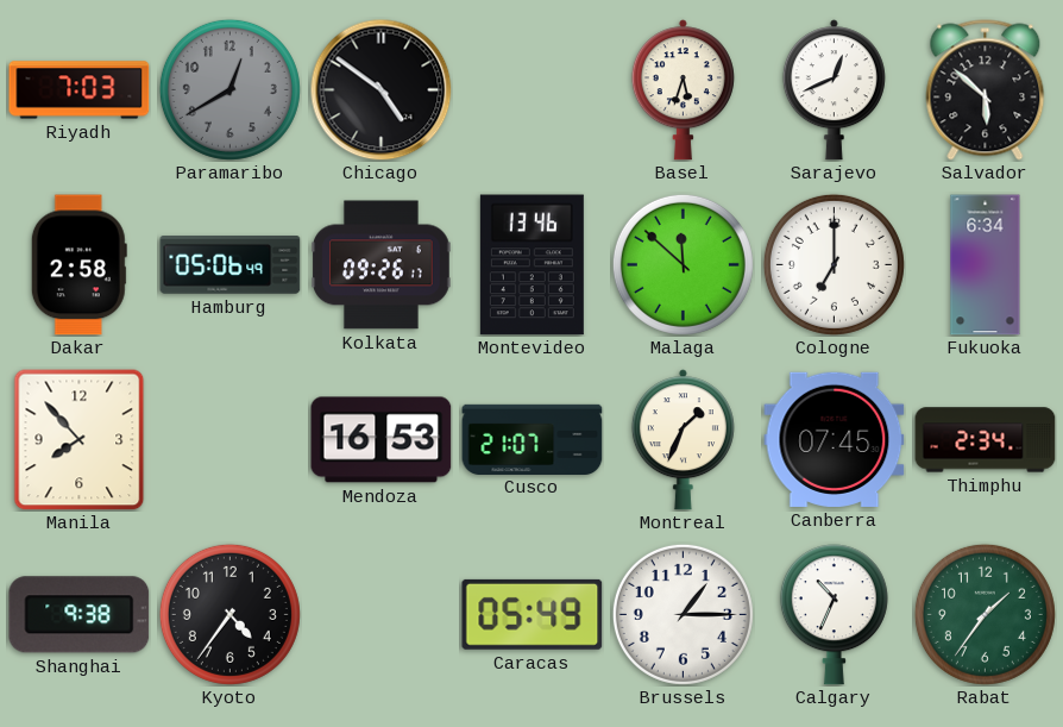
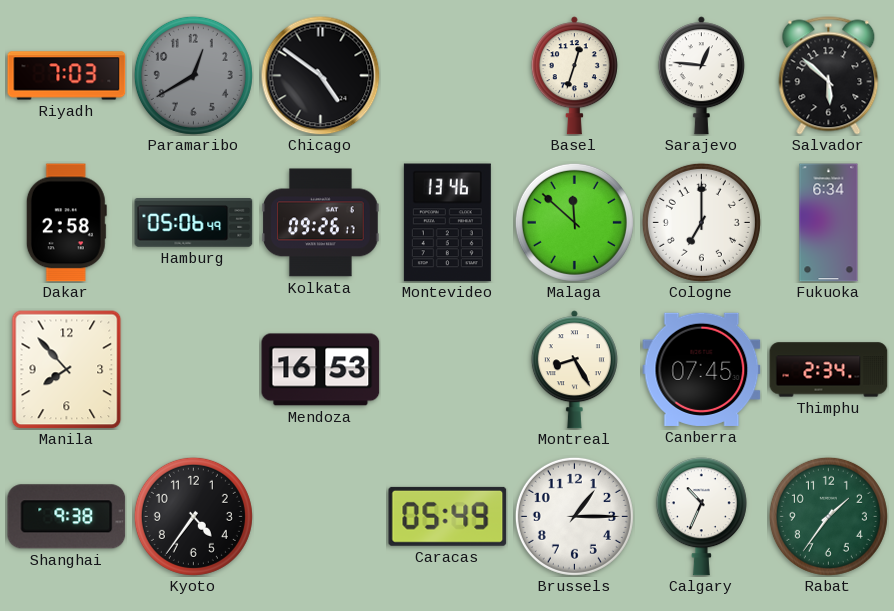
Basel: 5:33 -> 12:33 (574, 76)
Sarajevo: 12:41 -> 12:46 (701, 76)
Cusco: 21:07 -> none (533, 439)
Montreal: 1:34 -> 8:25 (574, 370)
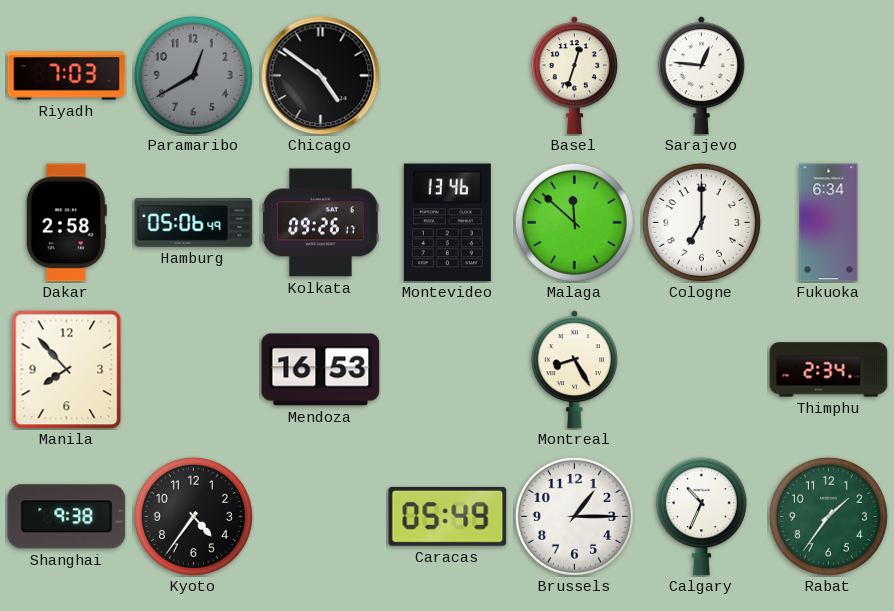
Salvador: 5:52 -> none (829, 76)
Canberra: 07:45 -> none (702, 369)
